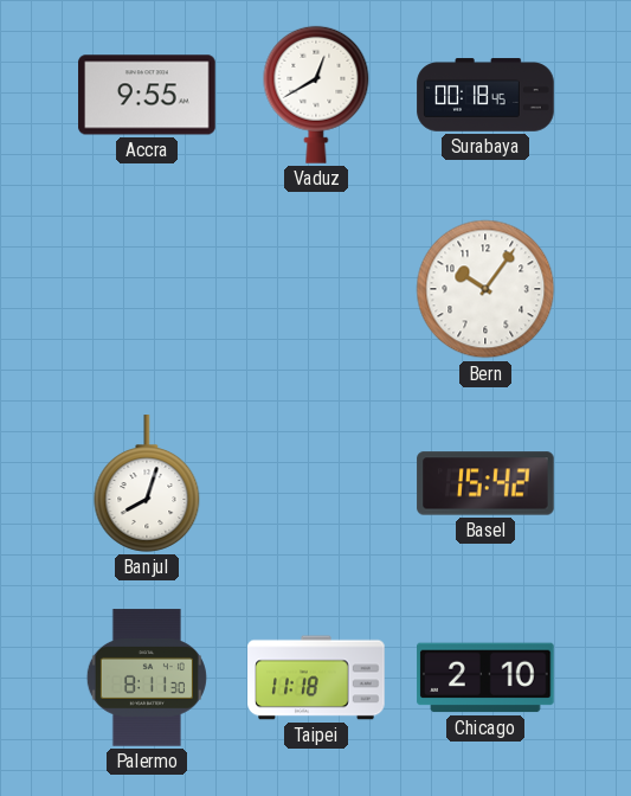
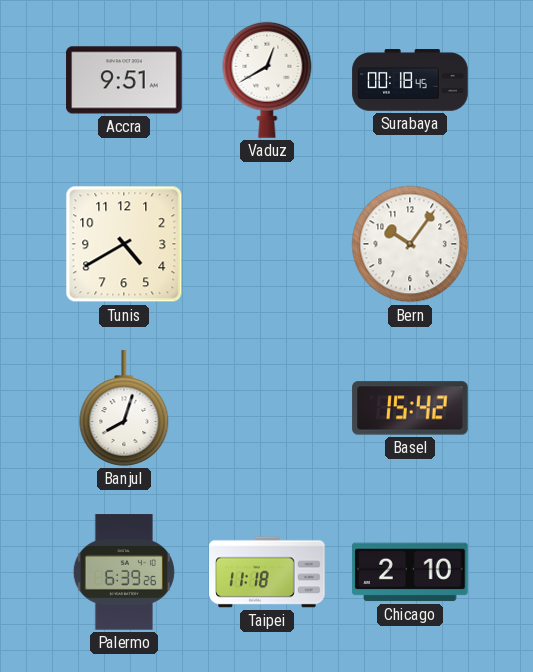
Accra: 9:55 -> 9:51 (124, 80)
Tunis: none -> 4:40 (124, 244)
Palermo: 8:11 -> 6:39 (124, 572)
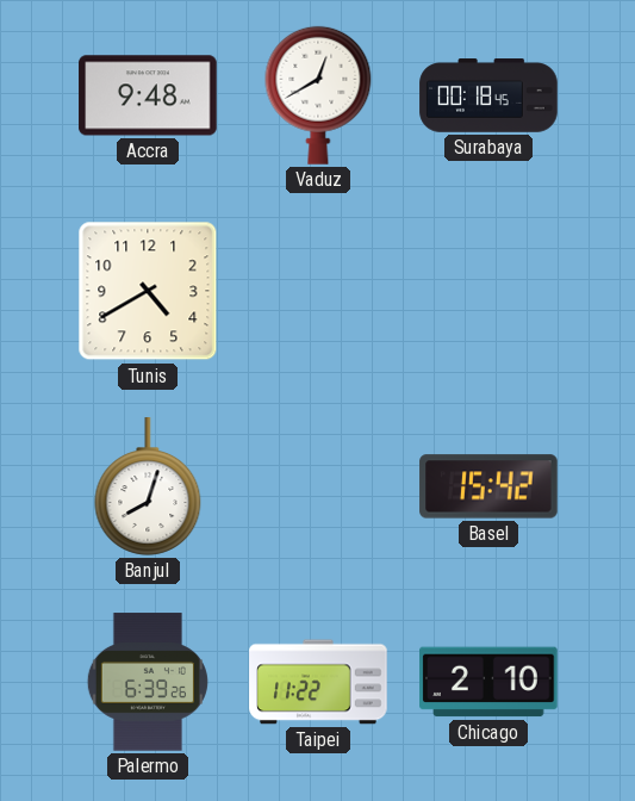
Accra: 9:51 -> 9:48 (148, 95)
Bern: 10:06 -> none (410, 244)
Taipei: 11:18 -> 11:22 (318, 682)
